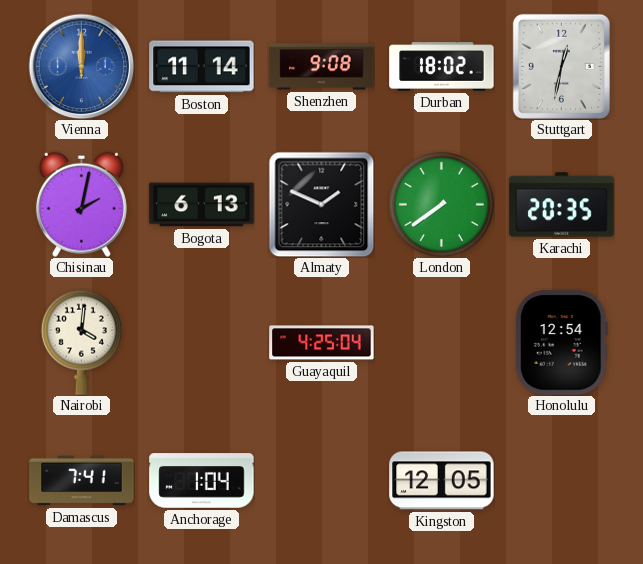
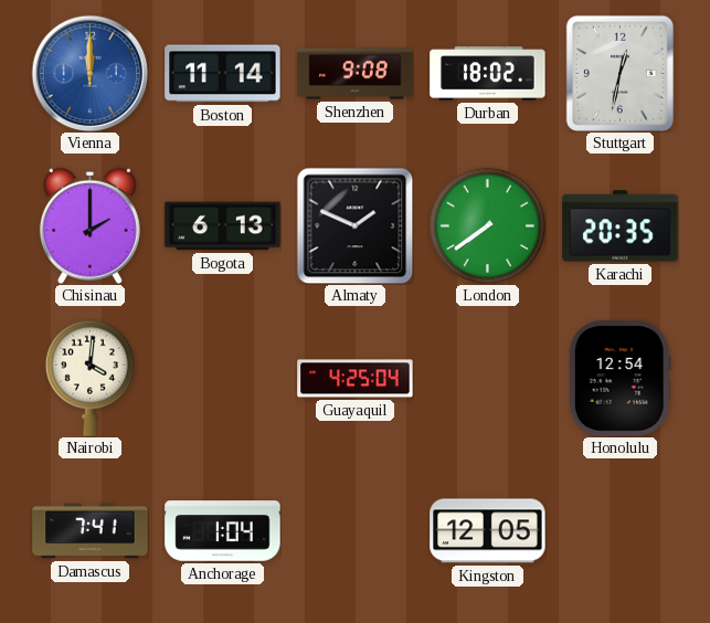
Chisinau: 2:02 -> 2:00 (89, 225)
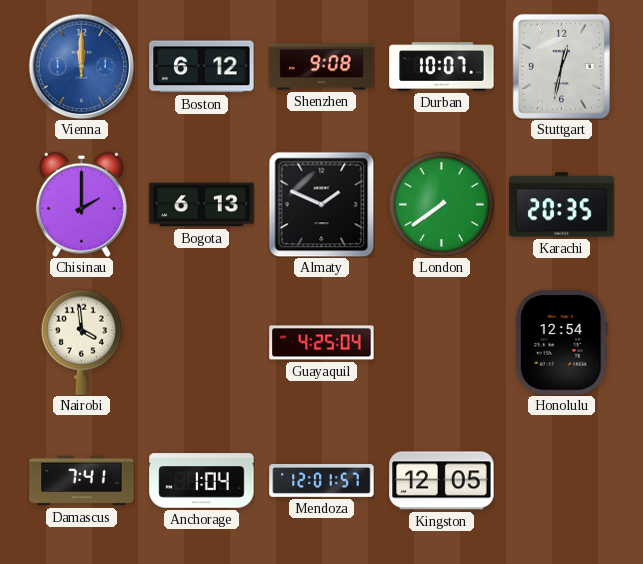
Boston: 11:14 -> 6:12 (202, 67)
Durban: 18:02 -> 10:07 (442, 67)
Nairobi: 4:01 -> 3:59 (81, 342)
Mendoza: none -> 12:01 (322, 481)
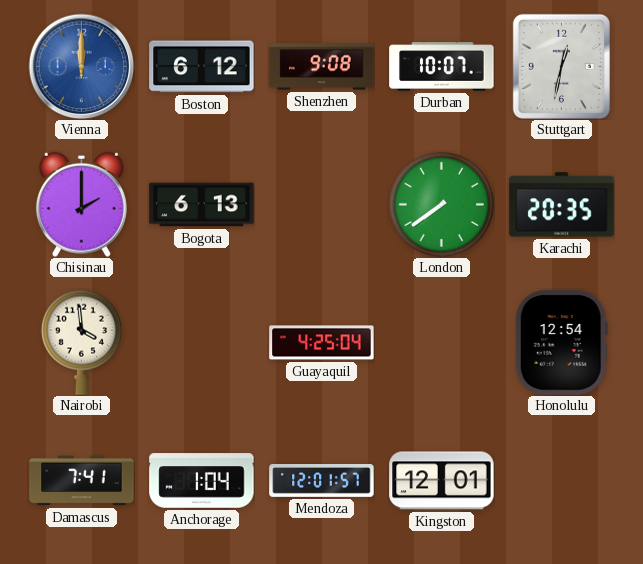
Almaty: 1:49 -> none (321, 204)
Kingston: 12:05 -> 12:01 (442, 481)
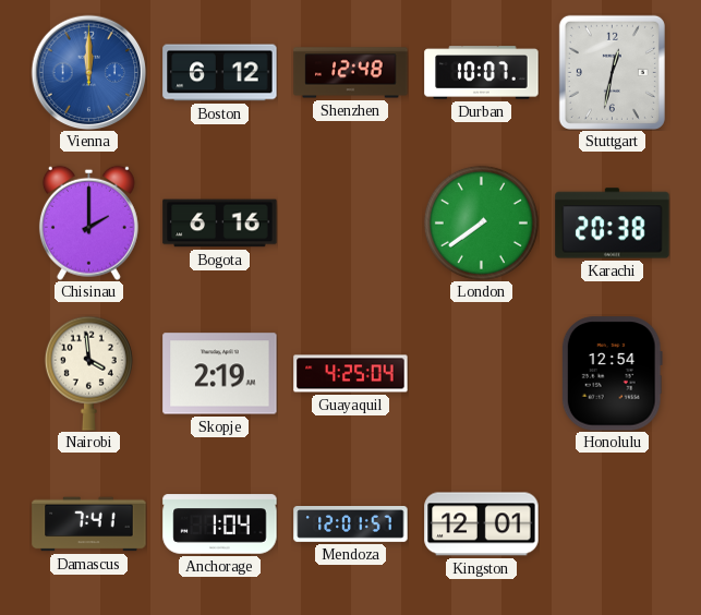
Shenzhen: 9:08 -> 12:48 (351, 73)
Bogota: 6:13 -> 6:16 (220, 224)
Karachi: 20:35 -> 20:38 (613, 224)
Skopje: none -> 2:19 (220, 374)
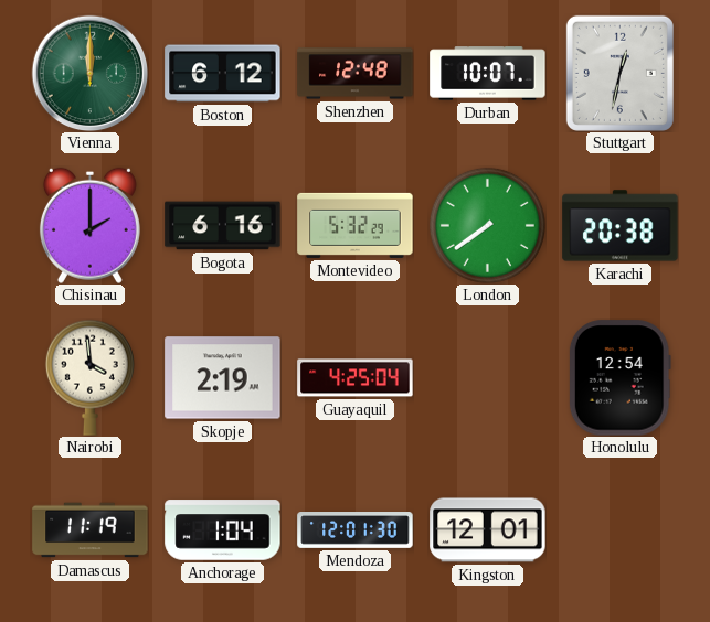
Vienna dial: blue -> green (89, 73)
Montevideo: none -> 5:32 (356, 225)
Damascus: 7:41 -> 11:19 (91, 530)
Mendoza: 12:01:57 -> 12:01:30 (356, 530)
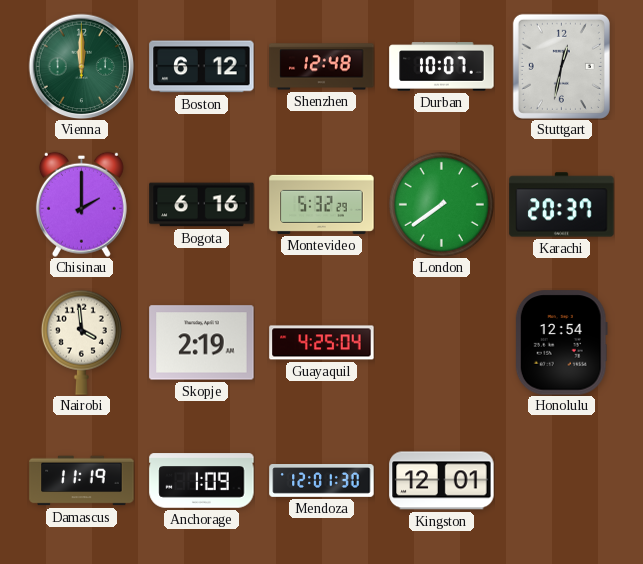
Karachi: 20:38 -> 20:37 (562, 205)
Anchorage: 1:04 -> 1:09 (202, 481)
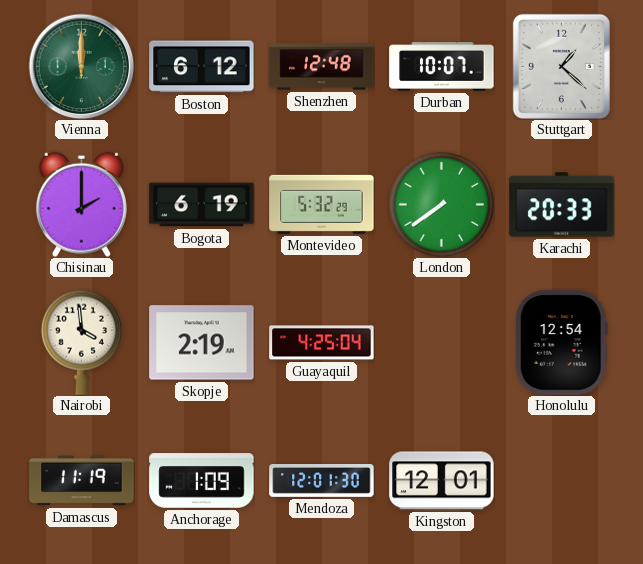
Stuttgart: 12:32 -> 1:22 (561, 66)
Bogota: 6:16 -> 6:19 (202, 205)
Karachi: 20:37 -> 20:33 (562, 205)
